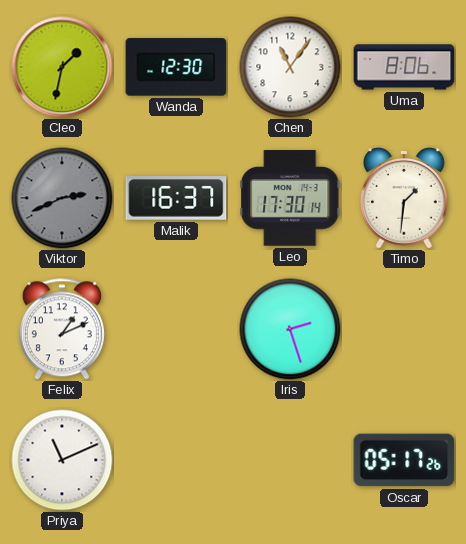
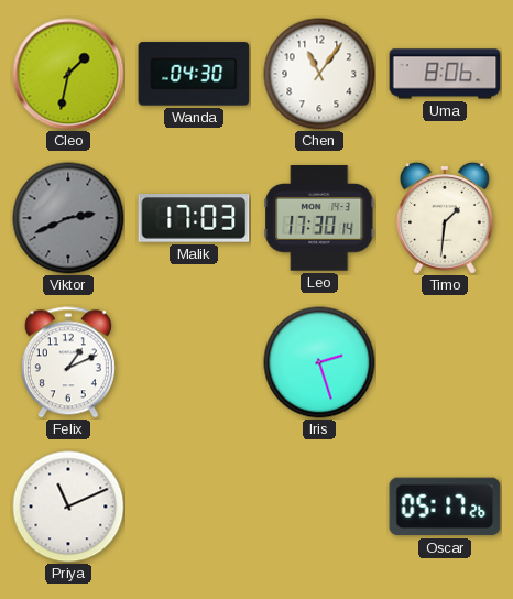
Wanda: 12:30 -> 04:30 (194, 74)
Malik: 16:37 -> 17:03 (194, 218)
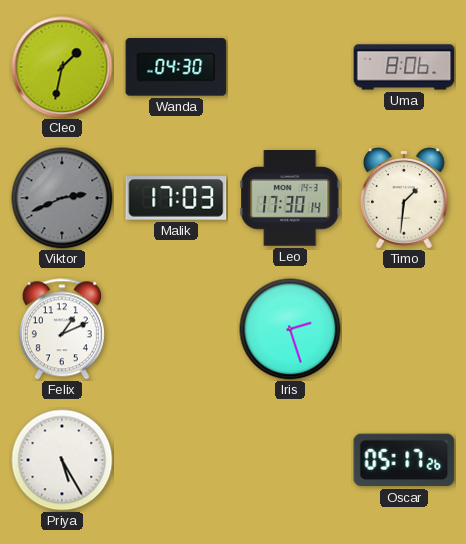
Chen: 11:06 -> none (319, 74)
Priya: 11:11 -> 5:25 (62, 460)
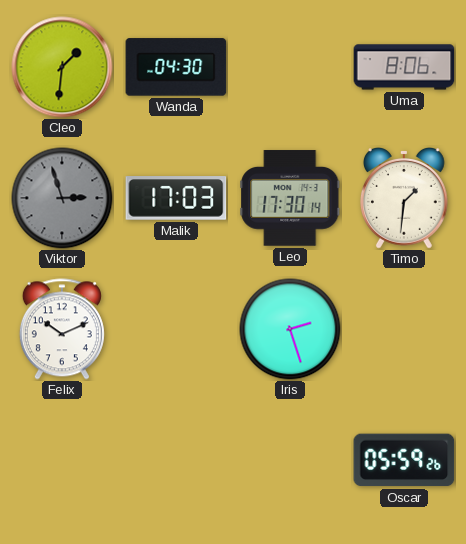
Cleo: 1:32 -> 1:31 (62, 67)
Viktor: 2:41 -> 2:57 (62, 198)
Felix: 1:11 -> 10:11 (62, 329)
Priya: 5:25 -> none (62, 460)
Oscar: 05:17 -> 05:59 (404, 460)
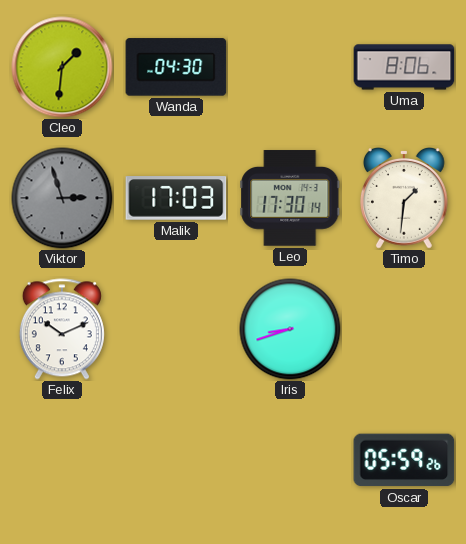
Iris: 2:27 -> 8:42 (290, 329)
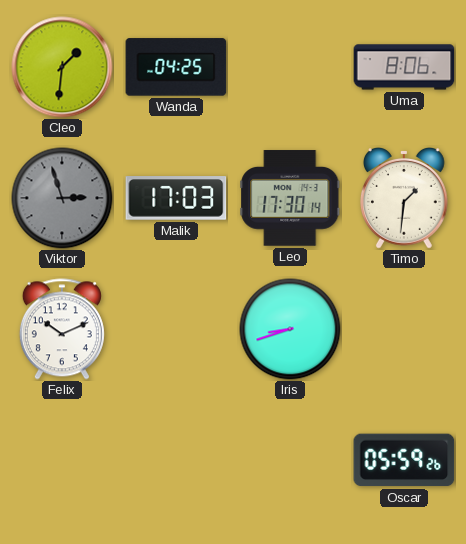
Wanda: 04:30 -> 04:25 (176, 67)
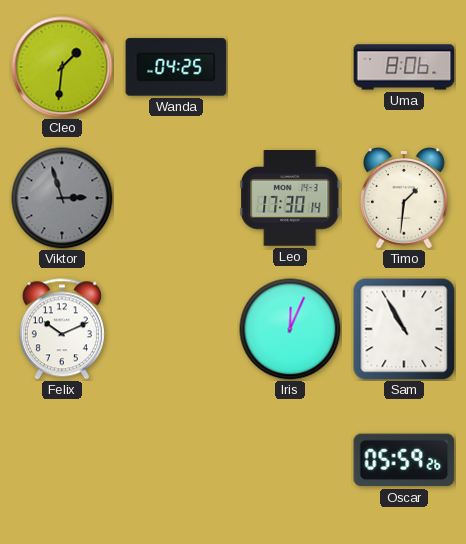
Malik: 17:03 -> none (176, 198)
Iris: 8:42 -> 12:04 (290, 329)
Sam: none -> 10:55 (404, 329)
